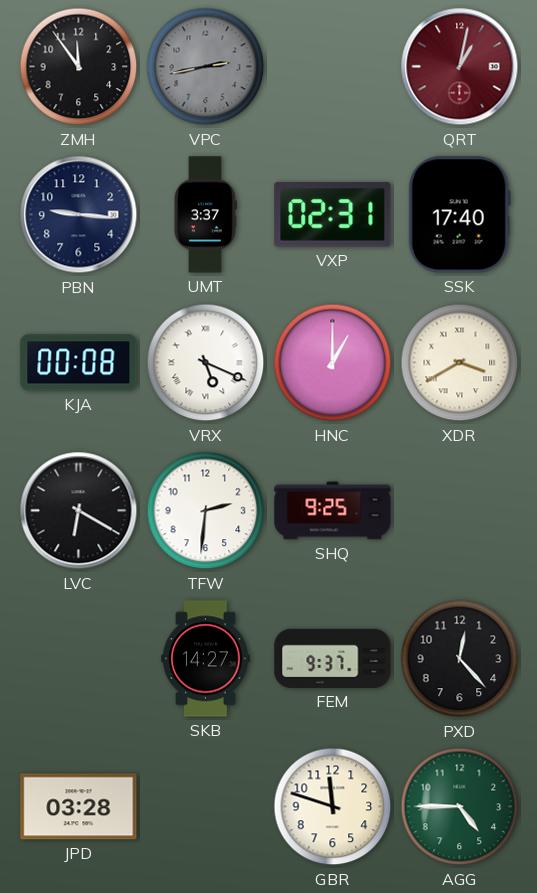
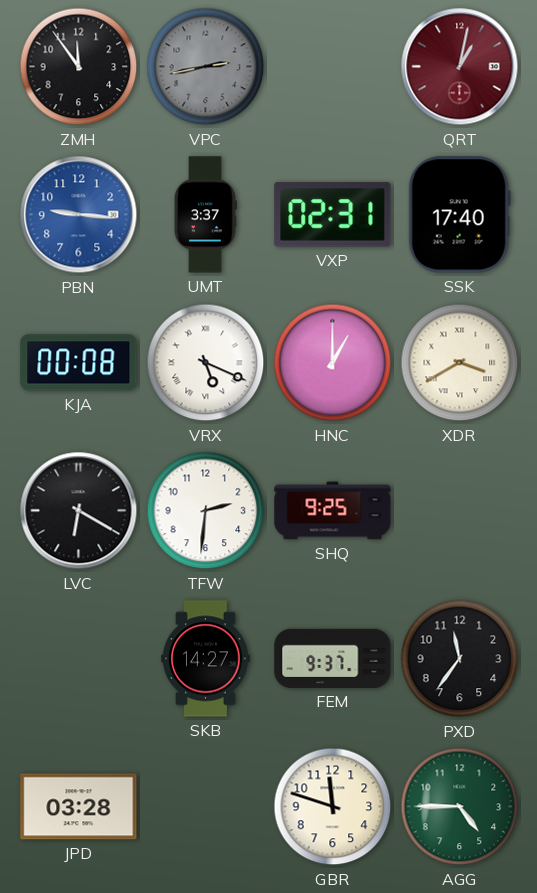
PBN dial: navy -> blue (79, 215)
PXD: 12:23 -> 11:36 (460, 659)
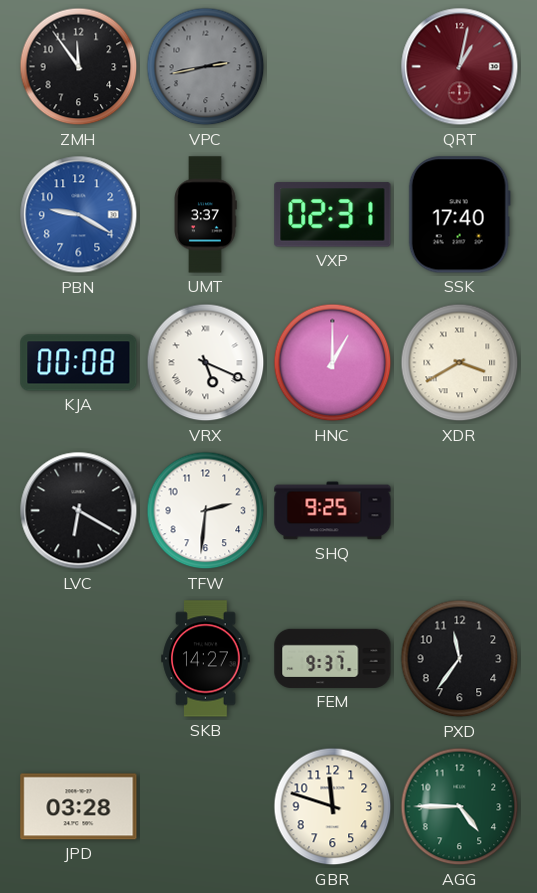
PBN: 9:16 -> 9:20 (79, 215)
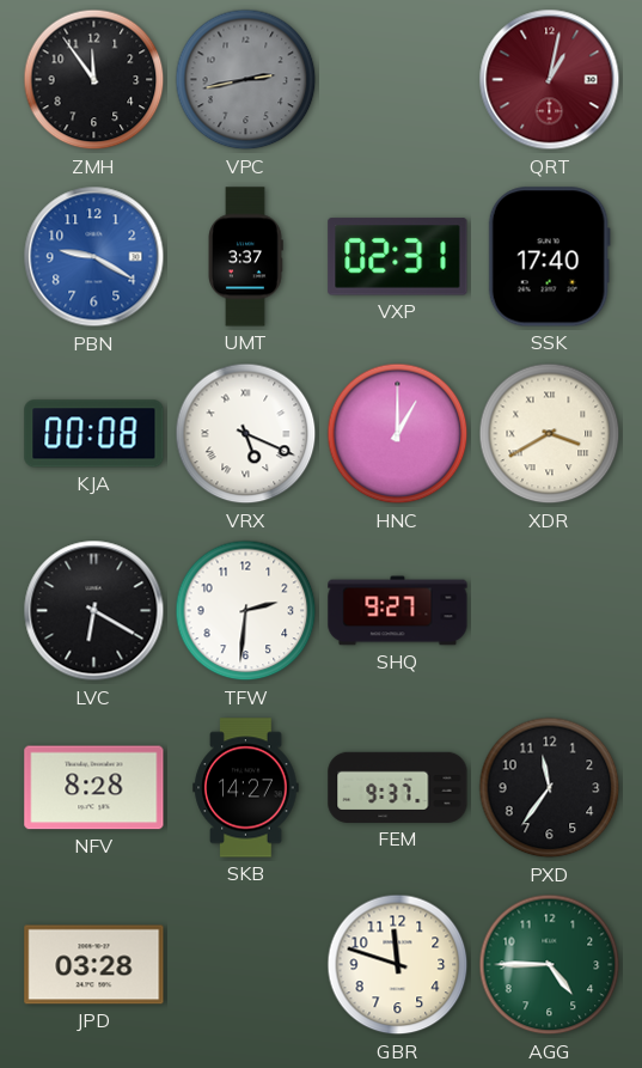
SHQ: 9:25 -> 9:27 (398, 611)
NFV: none -> 8:28 (94, 788)
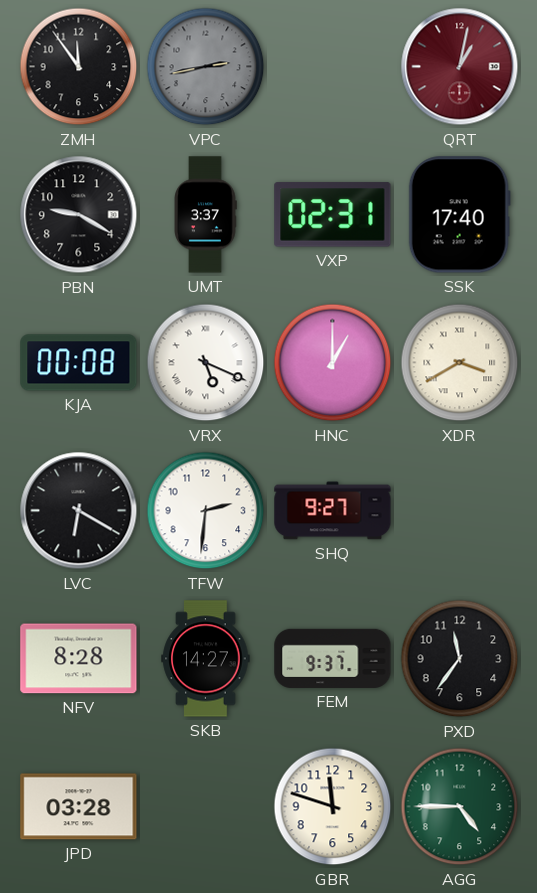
PBN dial: blue -> black (79, 215)
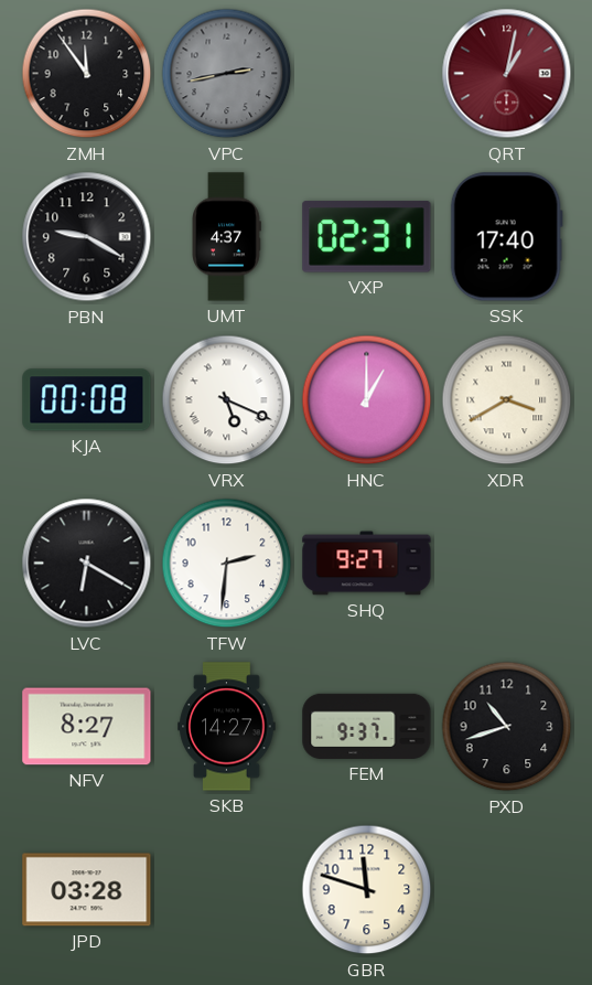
UMT: 3:37 -> 4:37 (226, 237)
NFV: 8:28 -> 8:27 (87, 727)
PXD: 11:36 -> 10:42 (507, 727)
AGG: 4:45 -> none (460, 807)
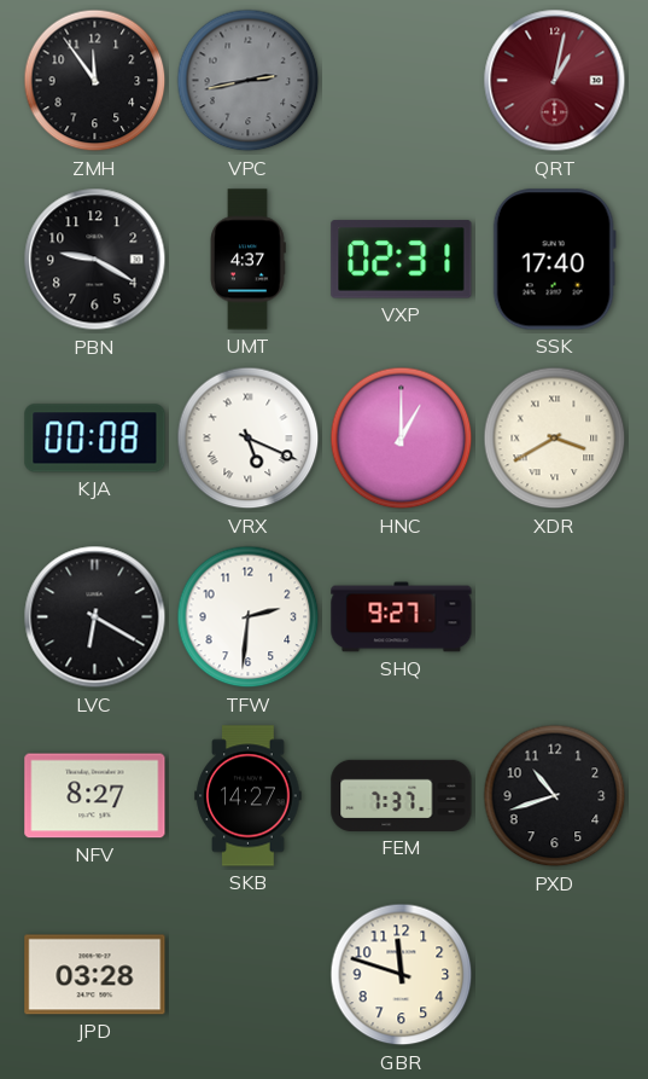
FEM: 9:37 -> 7:37 (402, 795)
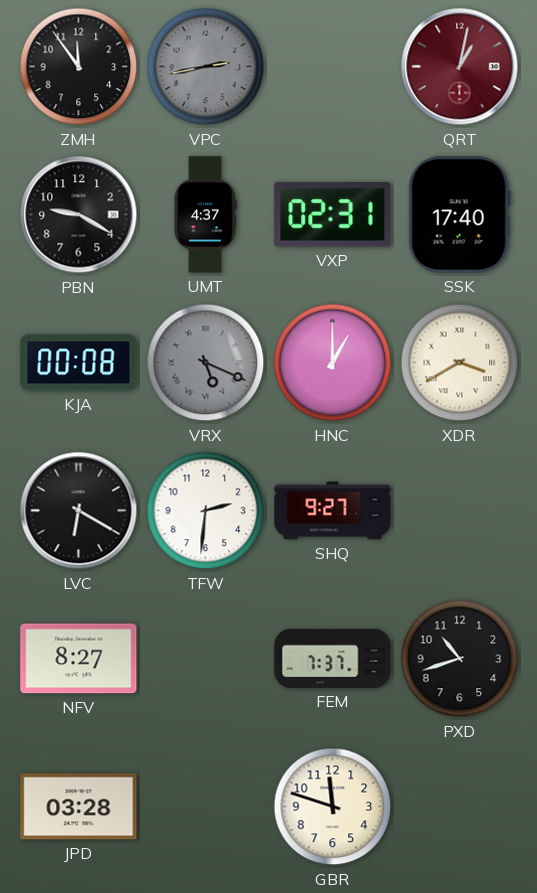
VRX dial: white -> grey (206, 363)
SKB: 14:27 -> none (249, 796)
